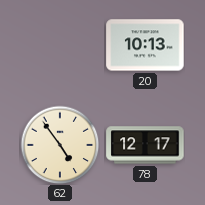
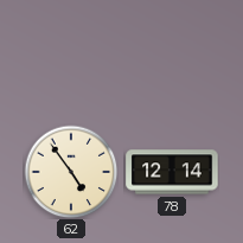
20: 10:13 -> none (145, 45)
78: 12:17 -> 12:14 (172, 172)
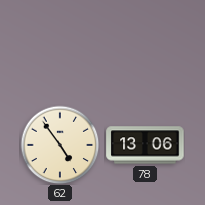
78: 12:14 -> 13:06 (145, 145)
